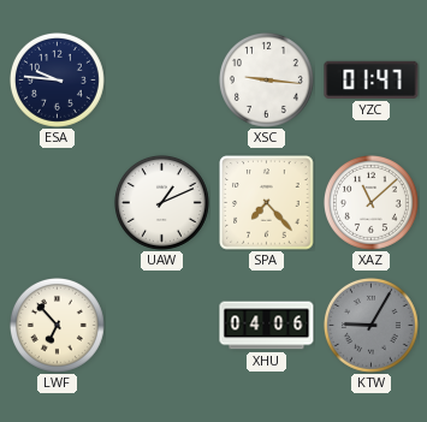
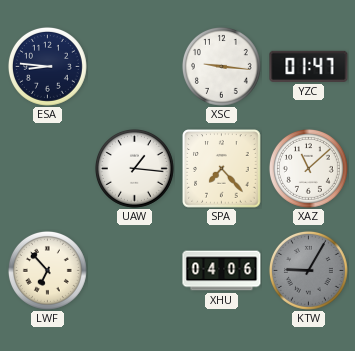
ESA: 9:46 -> 8:46 (47, 66)
UAW: 1:11 -> 1:16 (134, 168)
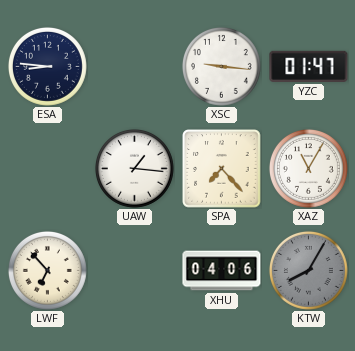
XAZ: 11:08 -> 11:05 (308, 168)
KTW: 9:05 -> 8:05 (308, 270)
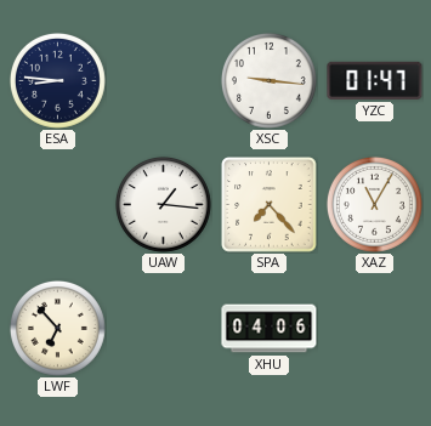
KTW: 8:05 -> none (308, 270)
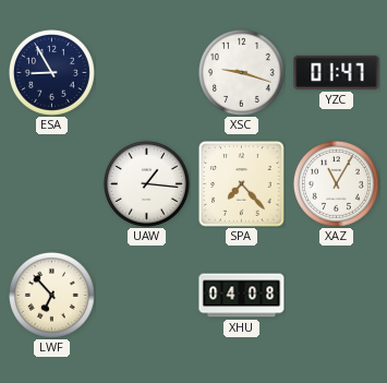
ESA: 8:46 -> 8:55 (51, 72)
XSC: 9:16 -> 9:18 (241, 72)
XHU: 04:06 -> 04:08 (242, 296)
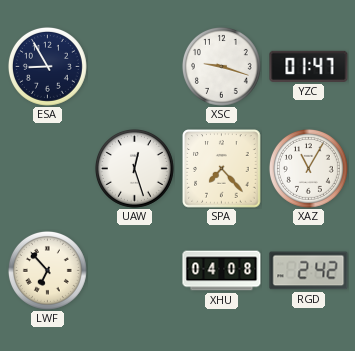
UAW: 1:16 -> 12:27 (134, 168)
RGD: none -> 2:42 (309, 271)
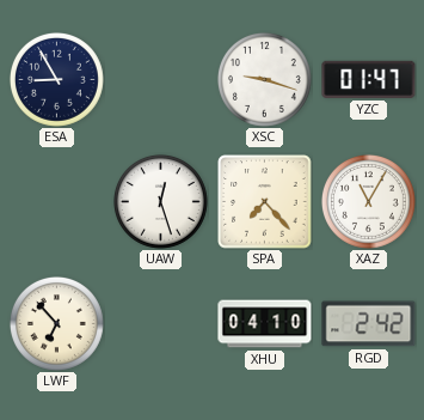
XHU: 04:08 -> 04:10 (265, 324)
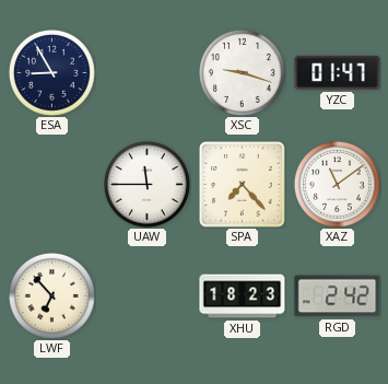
UAW: 12:27 -> 11:45 (146, 184)
XAZ: 11:05 -> 11:09 (337, 184)
XHU: 04:10 -> 18:23 (243, 296)
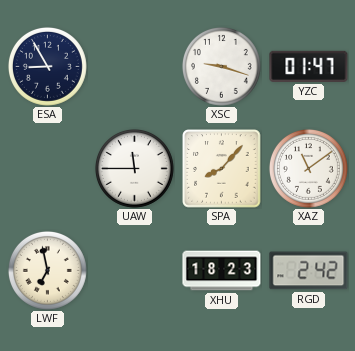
SPA: 7:23 -> 8:07 (222, 169)
LWF: 6:53 -> 6:58 (47, 270)
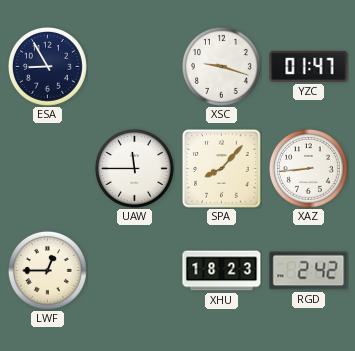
XAZ: 11:09 -> 8:44 (308, 168)
LWF: 6:58 -> 12:45 (47, 270)
